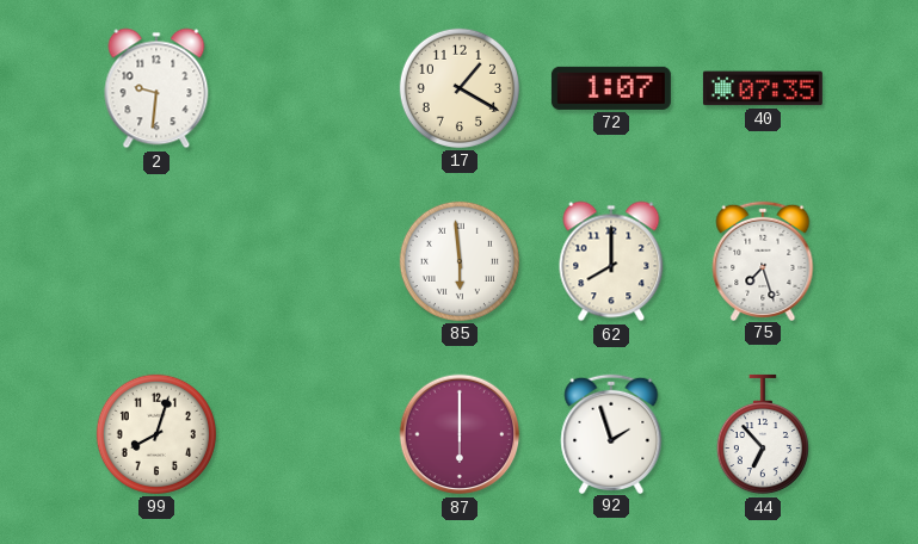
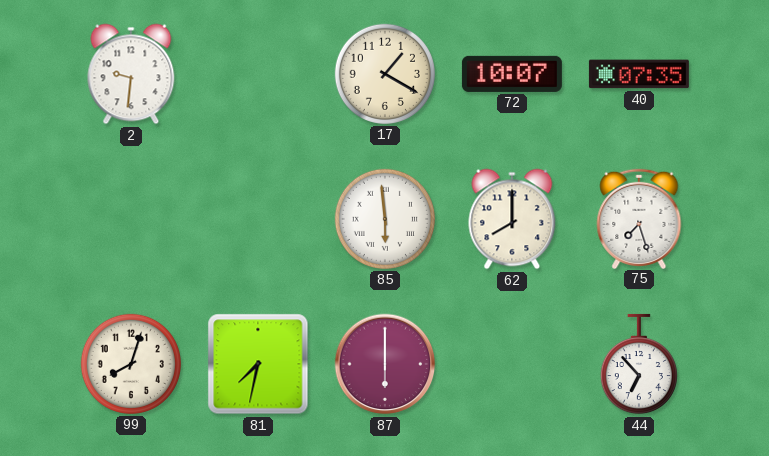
72: 1:07 -> 10:07 (512, 74)
81: none -> 7:32 (258, 364)
92: 1:57 -> none (611, 433)
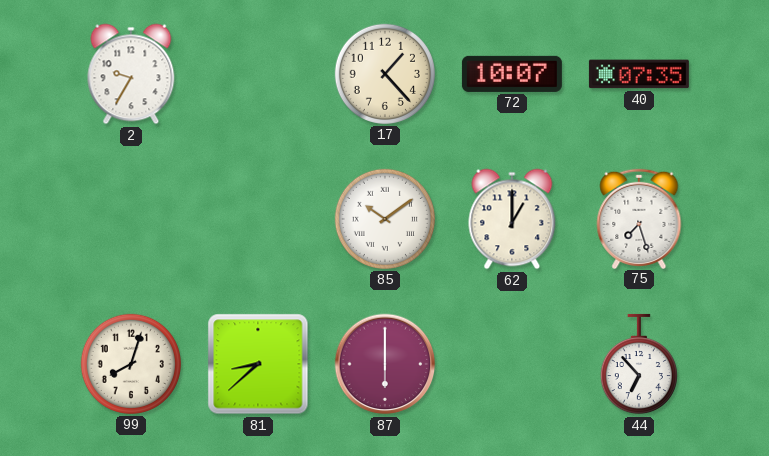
2: 9:31 -> 9:35 (131, 74)
17: 1:20 -> 1:23 (385, 74)
85: 5:59 -> 10:09 (385, 219)
62: 8:00 -> 1:00 (512, 219)
81: 7:32 -> 8:38 (258, 364)
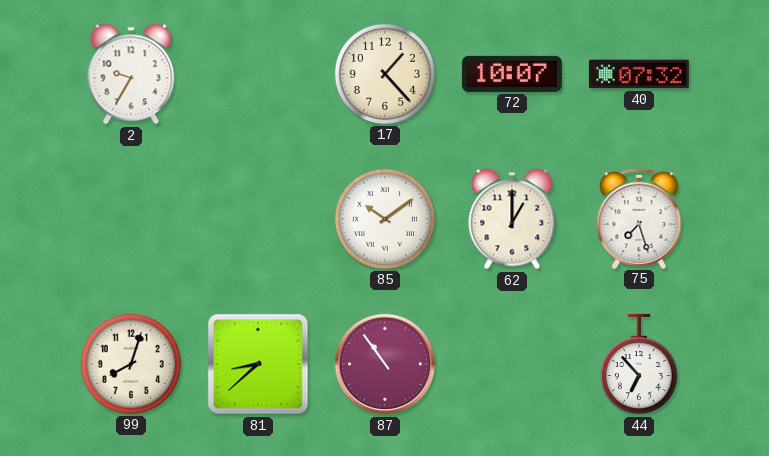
40: 07:35 -> 07:32 (639, 74)
87: 6:00 -> 10:54 (385, 364)
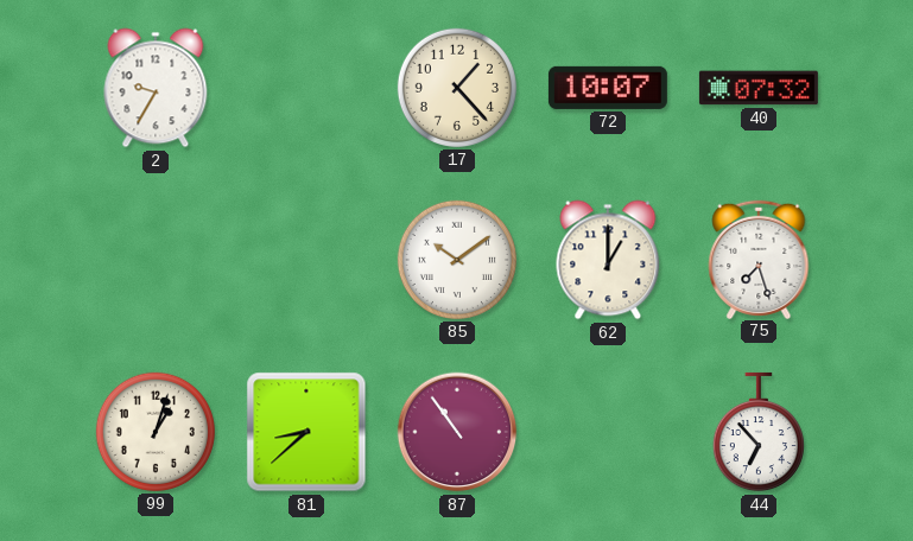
99: 8:03 -> 1:03 (156, 432)
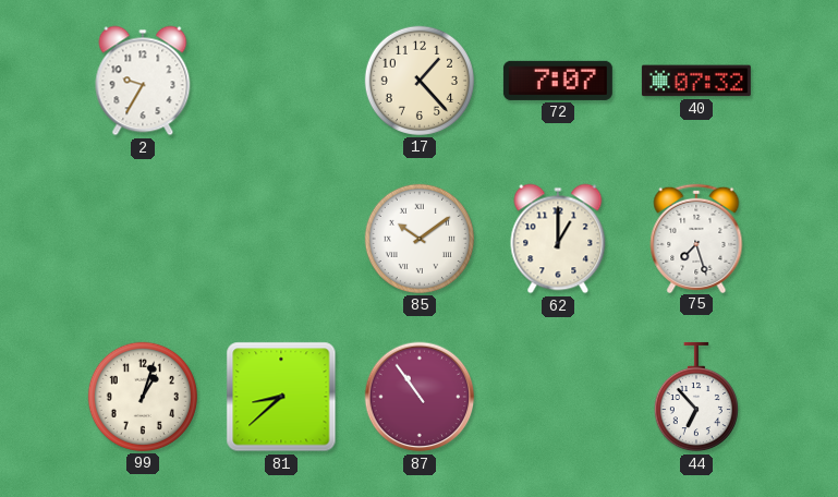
72: 10:07 -> 7:07 (558, 81)
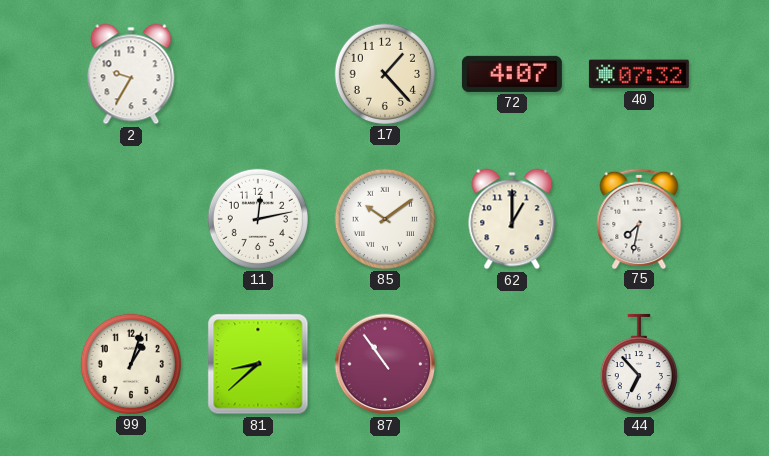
72: 7:07 -> 4:07 (512, 74)
11: none -> 12:13 (258, 219)
75: 7:27 -> 7:32 (639, 218)
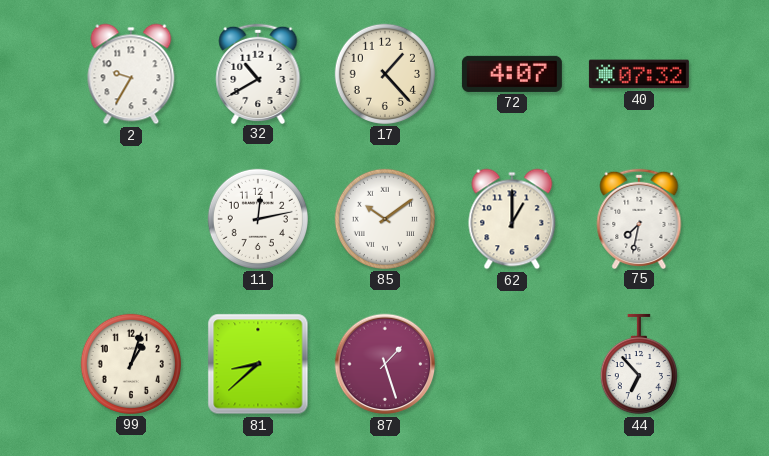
32: none -> 10:40 (258, 73)
87: 10:54 -> 1:27 (385, 364)
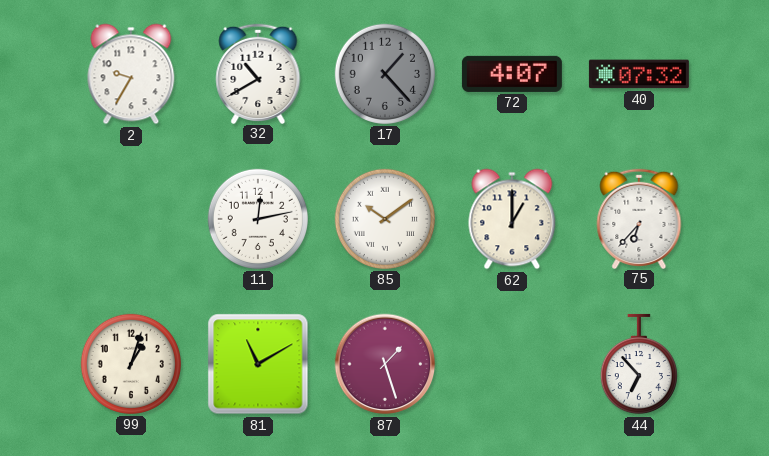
17 dial: cream -> grey (385, 74)
75: 7:32 -> 6:37 (639, 218)
81: 8:38 -> 11:10 (258, 364)
